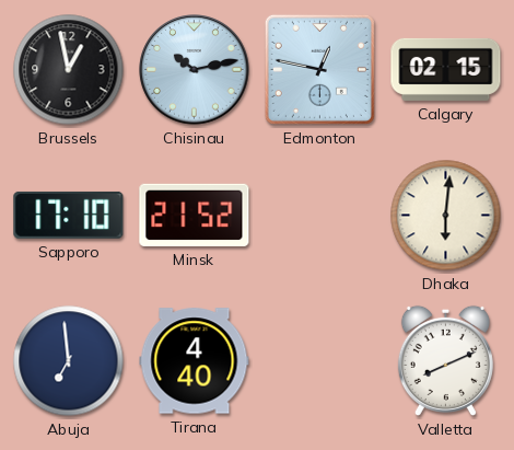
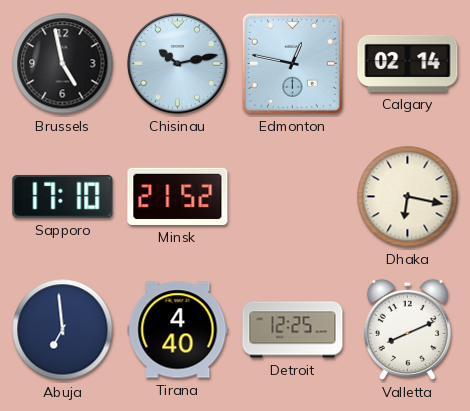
Brussels: 12:58 -> 4:58 (63, 64)
Calgary: 02:15 -> 02:14 (408, 63)
Dhaka: 6:01 -> 6:17 (408, 197)
Detroit: none -> 12:25 (293, 330)
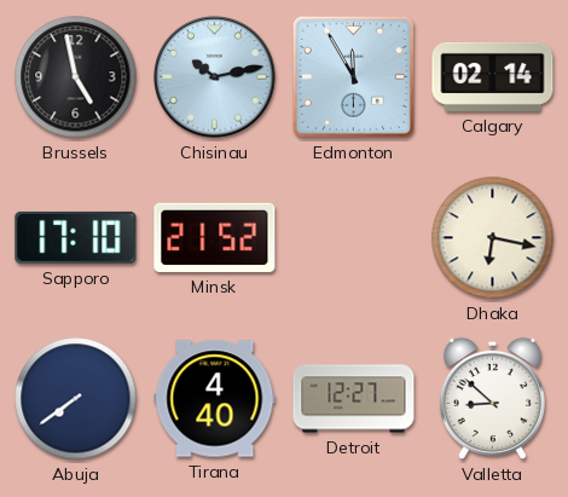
Edmonton: 12:47 -> 11:55 (353, 76)
Abuja: 6:59 -> 7:39 (76, 399)
Detroit: 12:25 -> 12:27 (354, 399)
Valletta: 8:11 -> 8:52 (492, 398)
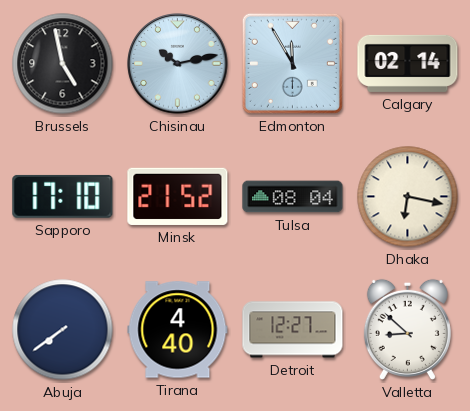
Tulsa: none -> 08:04 (293, 197)
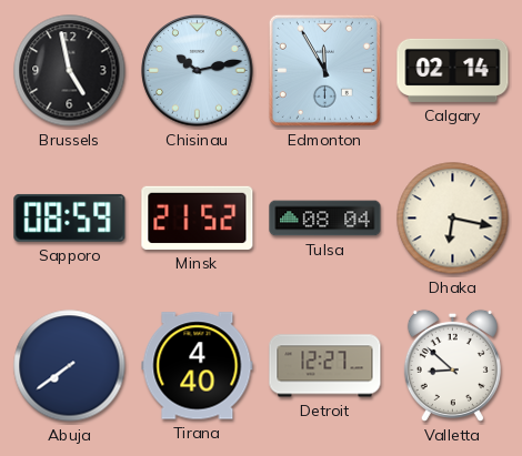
Sapporo: 17:10 -> 08:59 (70, 217)
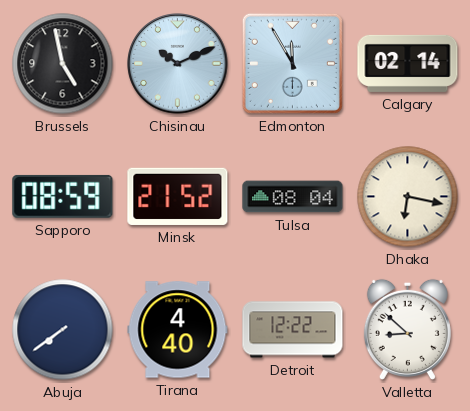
Chisinau: 10:13 -> 10:11 (178, 64)
Detroit: 12:27 -> 12:22 (293, 330)
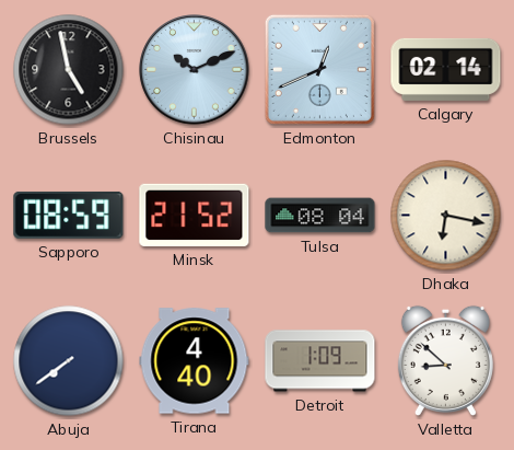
Edmonton: 11:55 -> 12:41 (319, 69)
Detroit: 12:22 -> 1:09 (320, 361)
